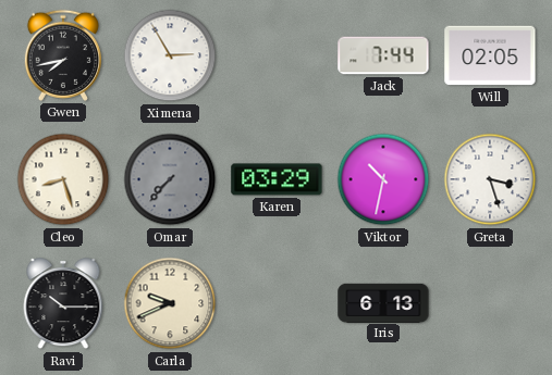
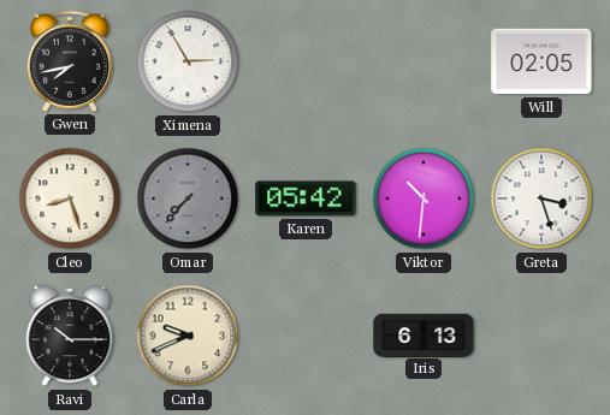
Jack: 7:44 -> none (383, 55)
Karen: 03:29 -> 05:42 (306, 198)
Viktor: 10:32 -> 10:31 (424, 198)
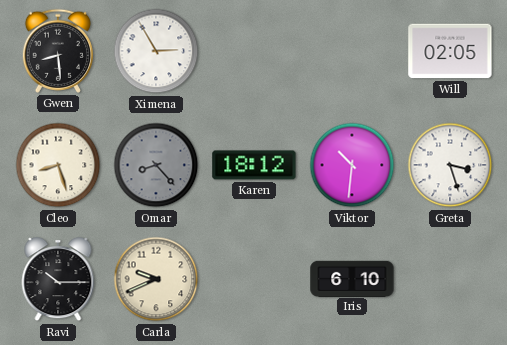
Gwen: 7:43 -> 8:29 (58, 51)
Omar: 7:37 -> 8:23 (156, 165)
Karen: 05:42 -> 18:12 (254, 165)
Iris: 6:13 -> 6:10 (352, 278)
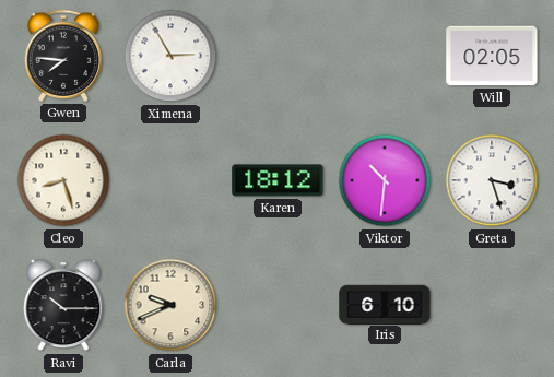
Gwen: 8:29 -> 7:46 (63, 56)
Omar: 8:23 -> none (156, 165)
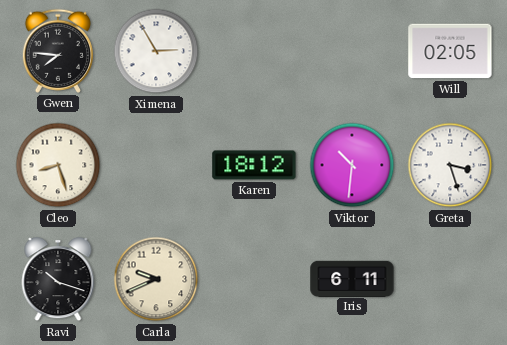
Ravi: 10:15 -> 10:18 (58, 280)
Iris: 6:10 -> 6:11 (352, 278)
